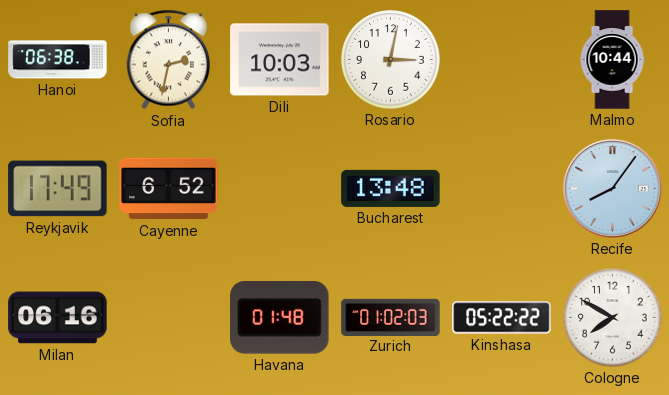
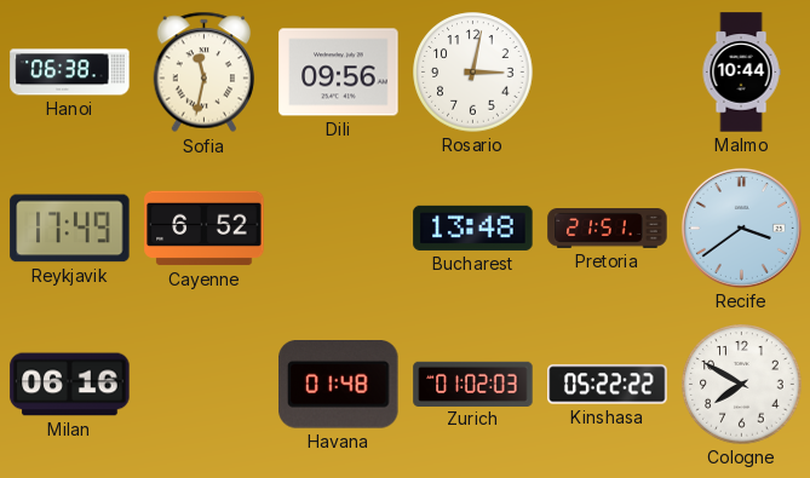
Sofia: 2:32 -> 11:32 (205, 73)
Dili: 10:03 -> 09:56 (339, 73)
Pretoria: none -> 21:51 (608, 229)
Recife: 8:06 -> 3:39 (741, 228)
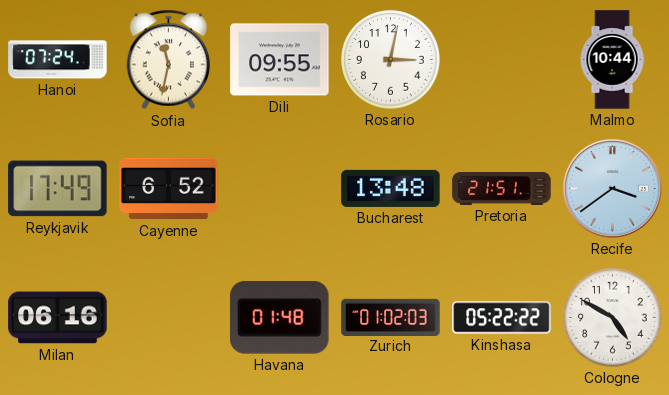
Hanoi: 06:38 -> 07:24 (58, 60)
Dili: 09:56 -> 09:55 (280, 60)
Cologne: 7:50 -> 4:50 (613, 318)
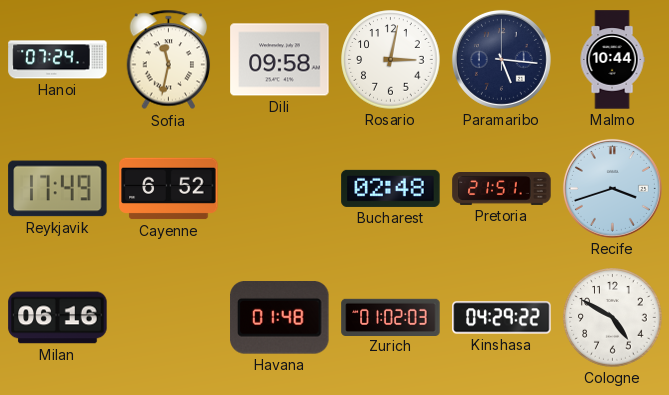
Dili: 09:55 -> 09:58 (280, 60)
Paramaribo: none -> 5:16 (501, 59)
Bucharest: 13:48 -> 02:48 (391, 188)
Recife: 3:39 -> 3:42 (612, 188)
Kinshasa: 05:22 -> 04:29 (502, 318)
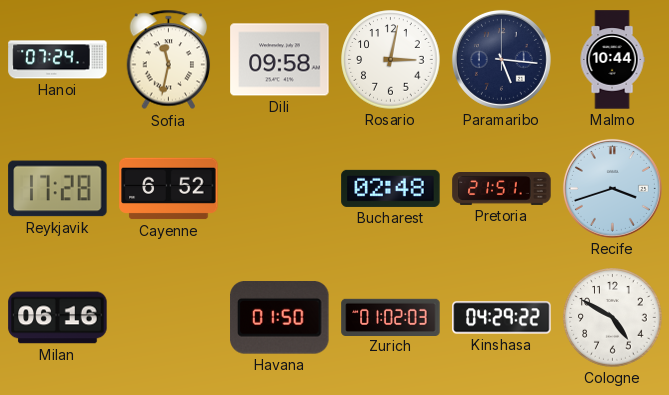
Reykjavik: 17:49 -> 17:28 (58, 189)
Havana: 01:48 -> 01:50 (280, 318)
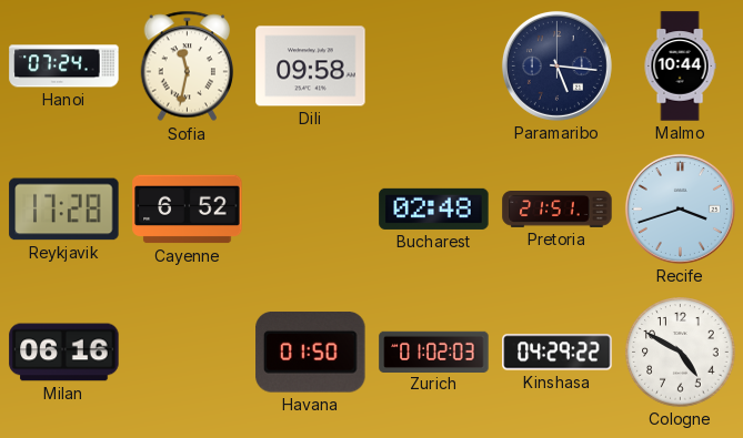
Rosario: 3:02 -> none (391, 60)
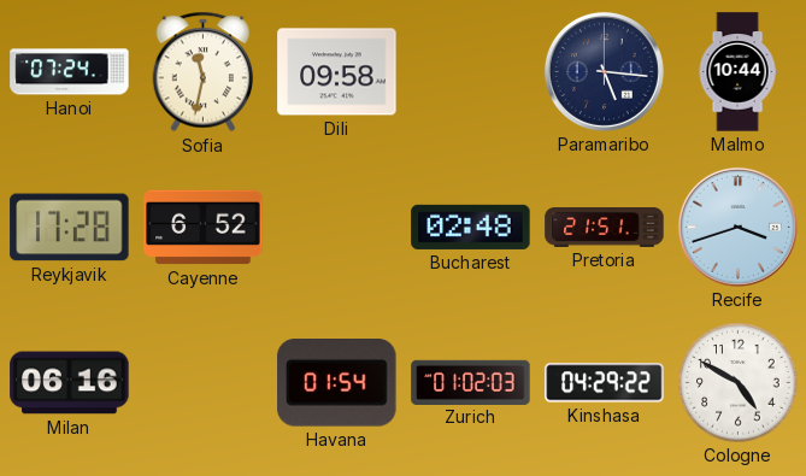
Havana: 01:50 -> 01:54 (337, 383)
